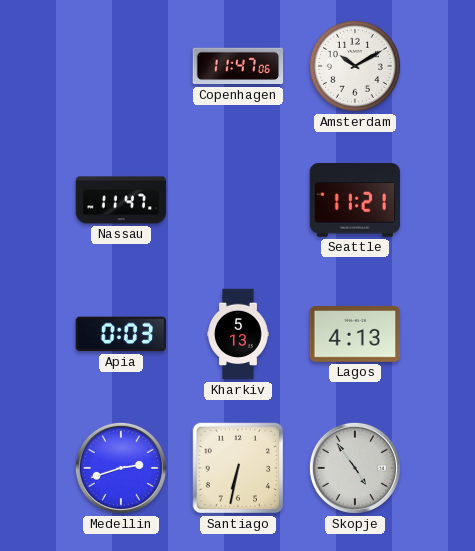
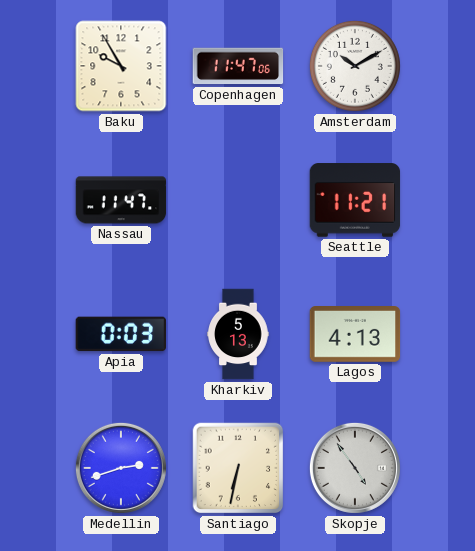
Baku: none -> 9:55 (121, 66)
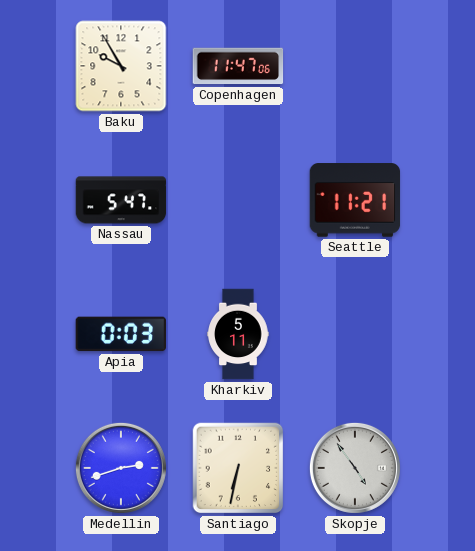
Amsterdam: 10:10 -> none (355, 66)
Nassau: 11:47 -> 5:47 (121, 200)
Kharkiv: 5:13 -> 5:11 (238, 334)
Lagos: 4:13 -> none (355, 335)
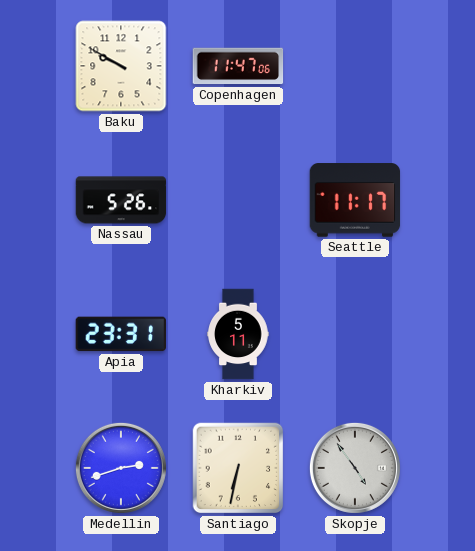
Baku: 9:55 -> 9:50 (121, 66)
Nassau: 5:47 -> 5:26 (121, 200)
Seattle: 11:21 -> 11:17 (355, 200)
Apia: 0:03 -> 23:31 (121, 334)
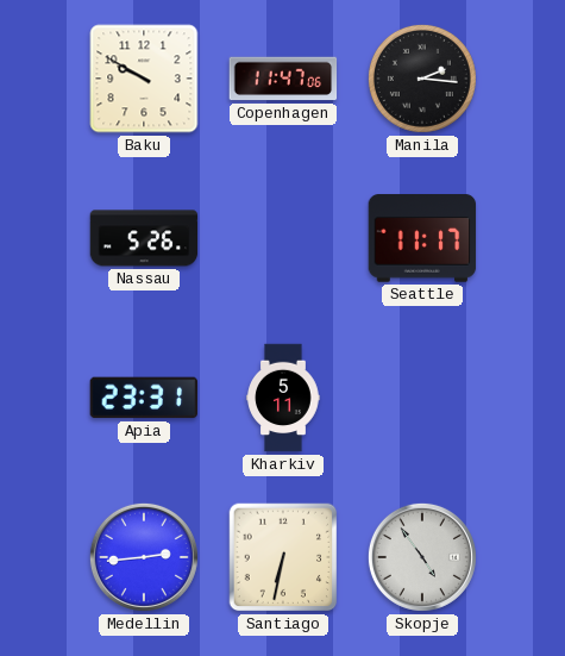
Manila: none -> 2:16 (422, 79)
Medellin: 2:42 -> 2:44 (144, 557)
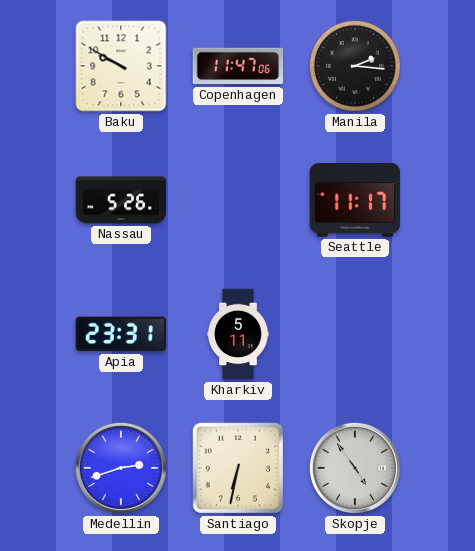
Medellin: 2:44 -> 2:42 (121, 468)
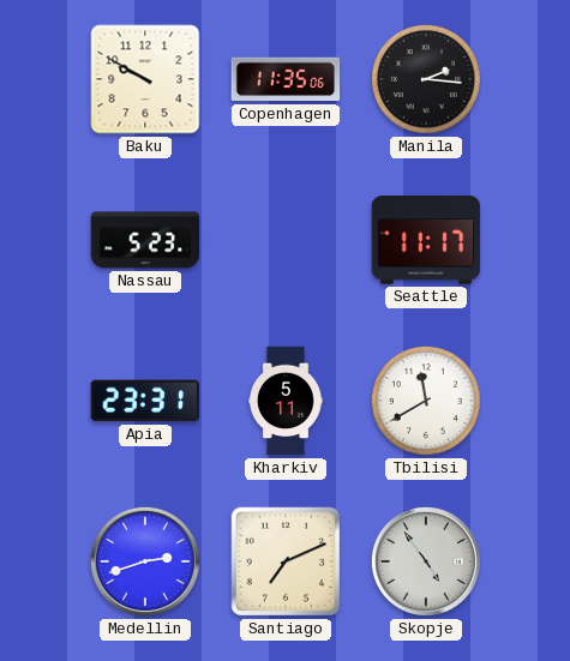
Copenhagen: 11:47 -> 11:35 (286, 79)
Nassau: 5:26 -> 5:23 (145, 240)
Tbilisi: none -> 11:40 (426, 401)
Santiago: 6:32 -> 7:11 (286, 561)
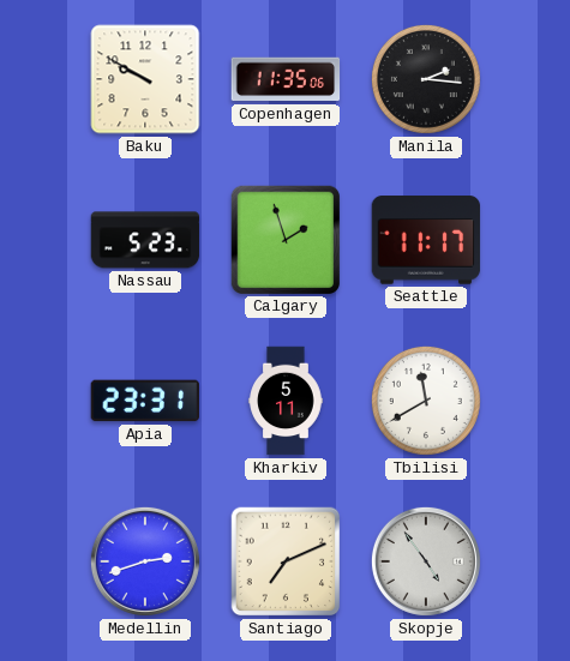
Calgary: none -> 1:57 (284, 239)
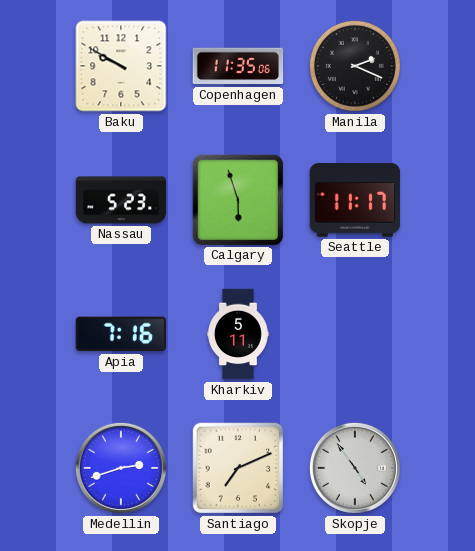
Manila: 2:16 -> 2:19 (355, 66)
Calgary: 1:57 -> 5:57 (237, 199)
Apia: 23:31 -> 7:16 (121, 334)
Tbilisi: 11:40 -> none (426, 401)
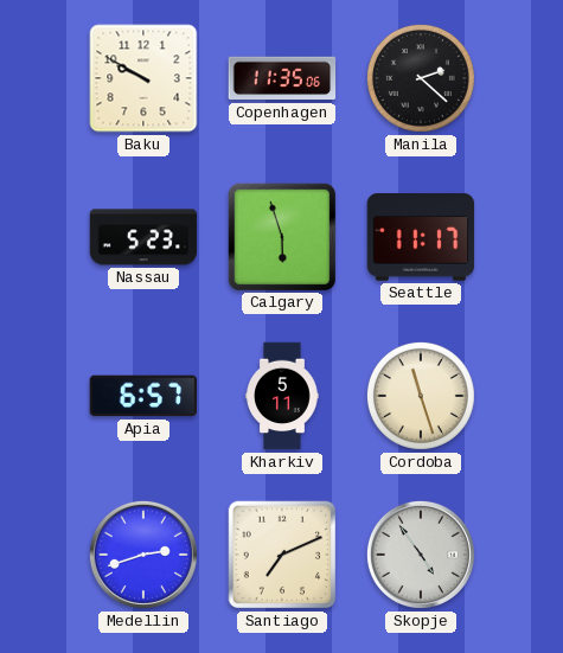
Manila: 2:19 -> 2:22 (421, 78)
Apia: 7:16 -> 6:57 (143, 396)
Cordoba: none -> 11:27 (421, 396)
